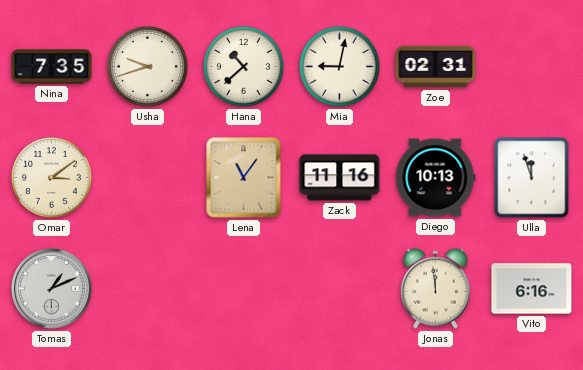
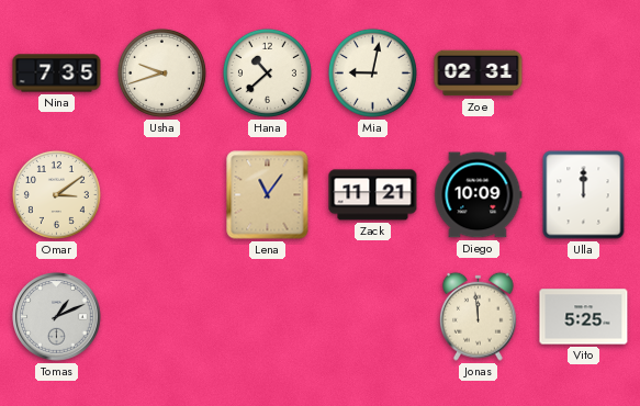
Zack: 11:16 -> 11:21 (373, 195)
Diego: 10:13 -> 10:09 (479, 195)
Ulla: 11:57 -> 12:00 (584, 195)
Vito: 6:16 -> 5:25 (584, 317)
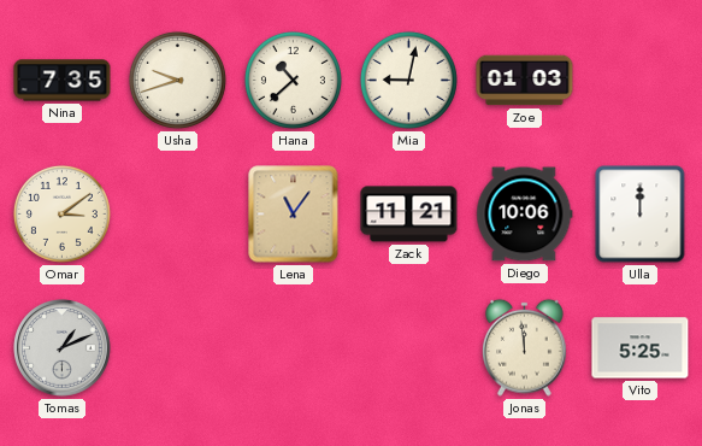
Zoe: 02:31 -> 01:03 (525, 81)
Diego: 10:09 -> 10:06 (525, 215)
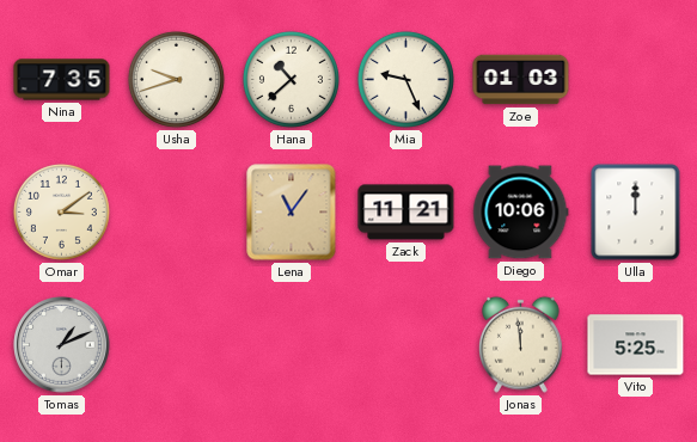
Mia: 9:02 -> 9:26 (405, 79)
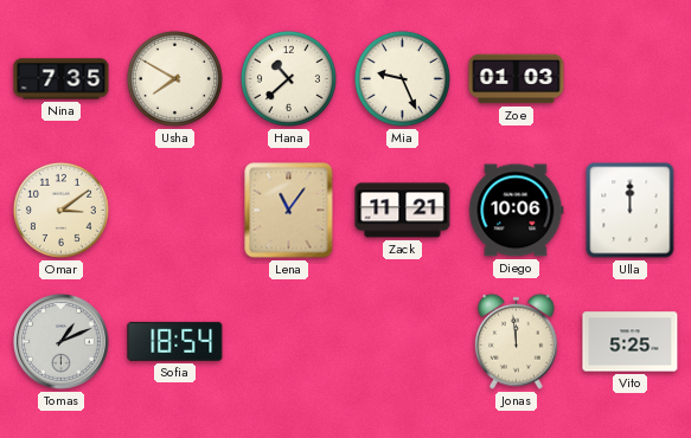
Usha: 9:42 -> 7:50 (174, 78)
Sofia: none -> 18:54 (175, 341)
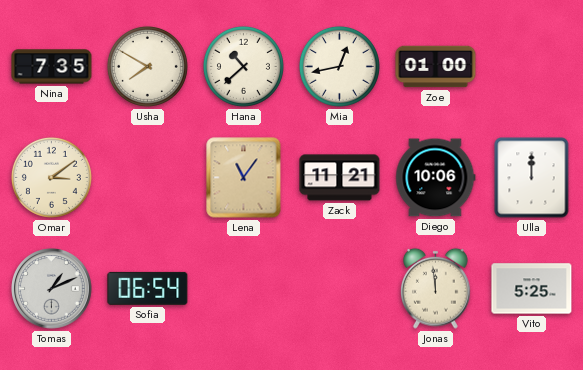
Mia: 9:26 -> 12:43 (339, 66)
Zoe: 01:03 -> 01:00 (436, 67)
Sofia: 18:54 -> 06:54 (148, 288)
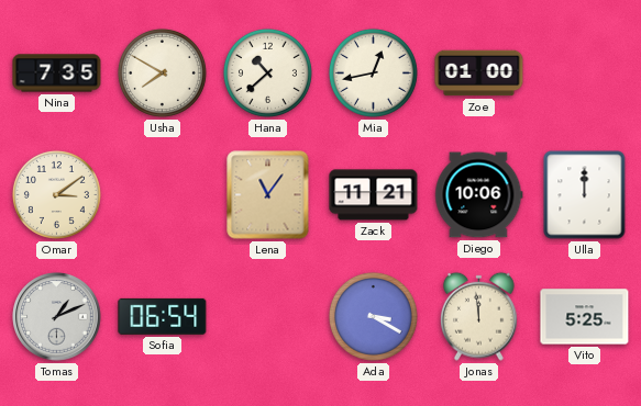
Ada: none -> 3:20 (373, 316)
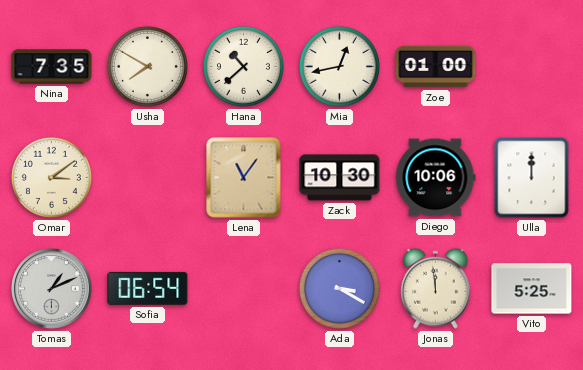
Zack: 11:21 -> 10:30 (340, 178)
